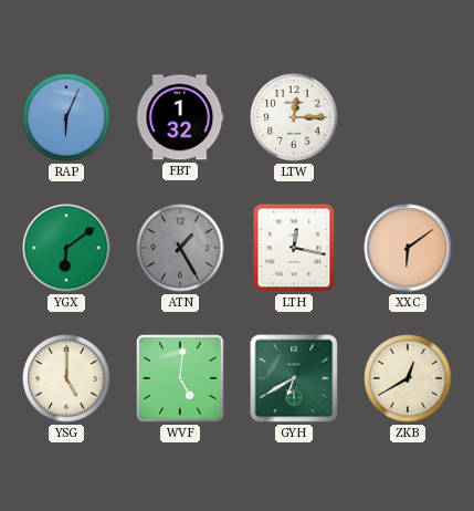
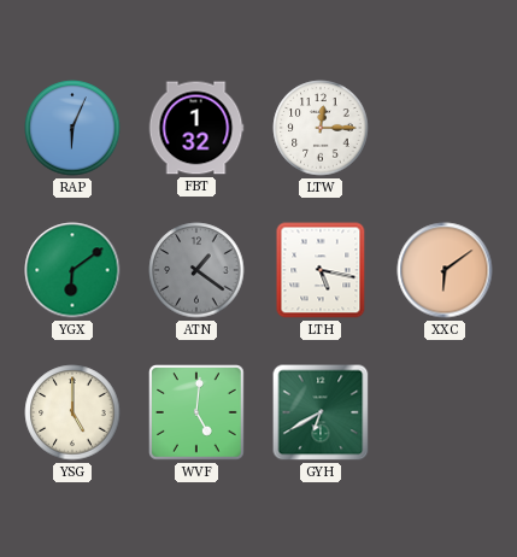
ATN: 1:25 -> 1:21 (196, 270)
LTH: 12:17 -> 5:17 (321, 270)
ZKB: 12:40 -> none (408, 378)
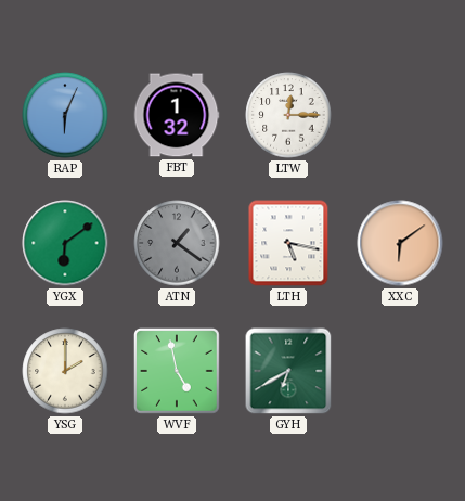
YSG: 5:00 -> 2:00 (65, 371)
WVF: 5:01 -> 4:58 (177, 371)
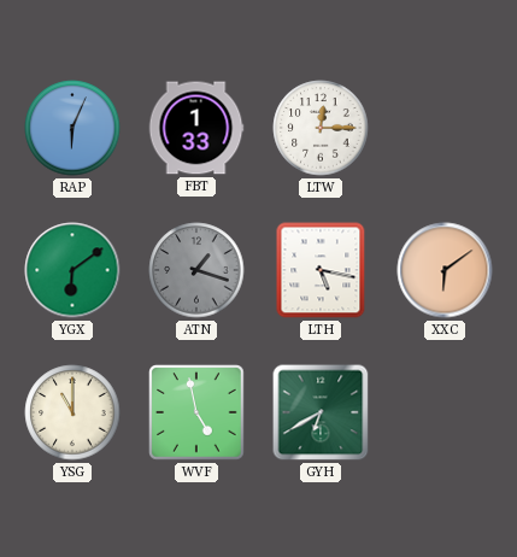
FBT: 1:32 -> 1:33 (196, 128)
ATN: 1:21 -> 1:18 (196, 270)
YSG: 2:00 -> 11:00 (72, 412)
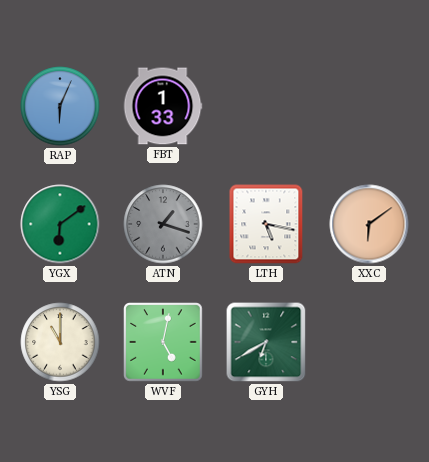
LTW: 12:15 -> none (321, 128)
WVF: 4:58 -> 5:02 (163, 342)
